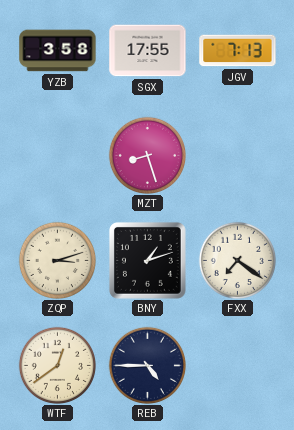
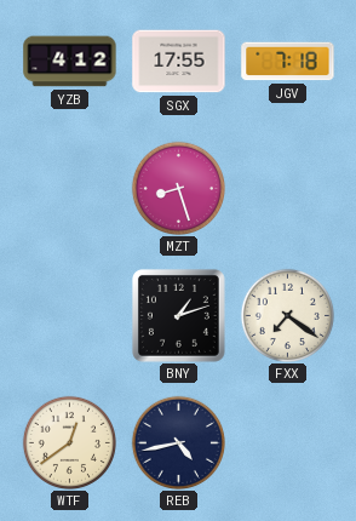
YZB: 3:58 -> 4:12 (70, 62)
JGV: 7:13 -> 7:18 (288, 62)
ZQP: 3:12 -> none (57, 260)
REB: 4:45 -> 4:43 (178, 442)
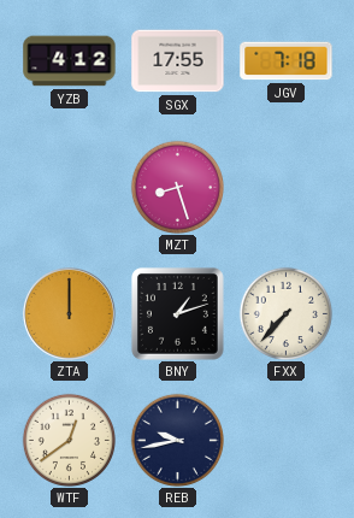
ZTA: none -> 12:00 (69, 313)
FXX: 7:21 -> 7:37 (285, 313)
REB: 4:43 -> 9:43 (177, 440)
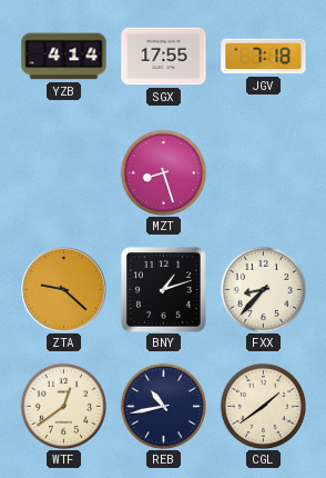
YZB: 4:12 -> 4:14 (64, 57)
ZTA: 12:00 -> 9:22 (63, 289)
FXX: 7:37 -> 8:37 (263, 289)
REB: 9:43 -> 10:43 (163, 406)
CGL: none -> 1:39 (263, 406)
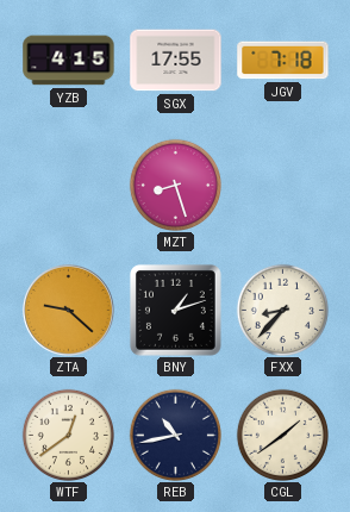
YZB: 4:14 -> 4:15 (69, 61)
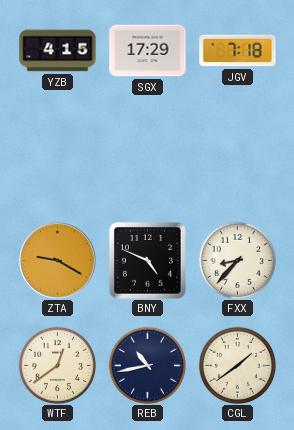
SGX: 17:55 -> 17:29 (148, 51)
MZT: 8:27 -> none (175, 185)
ZTA: 9:22 -> 9:20 (57, 260)
BNY: 1:12 -> 4:49 (147, 260)
